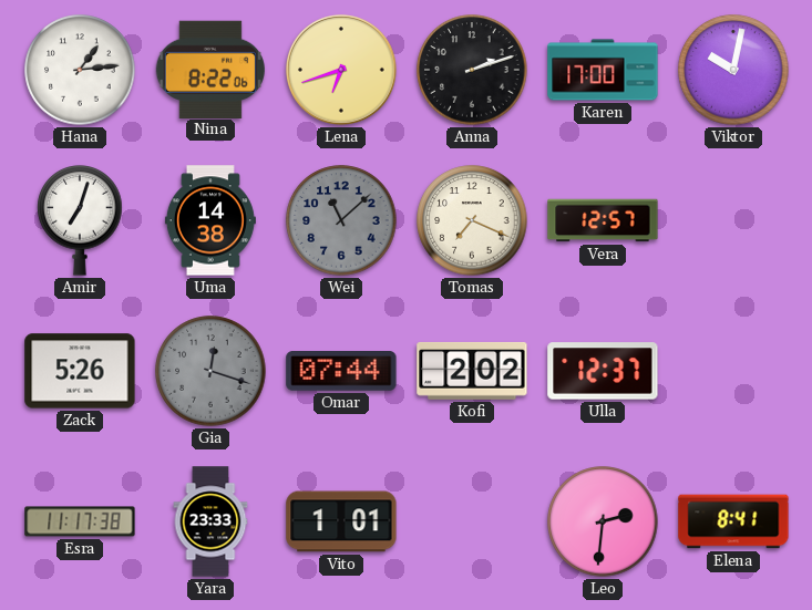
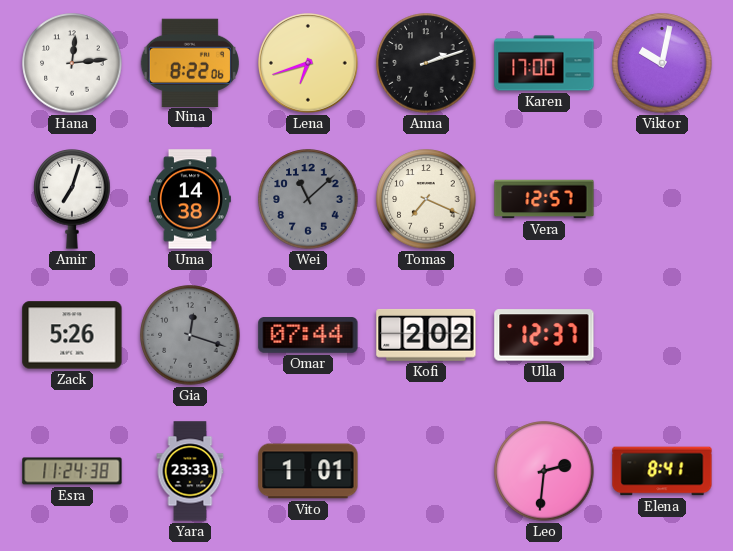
Hana: 1:14 -> 12:14 (72, 63)
Esra: 11:17 -> 11:24 (72, 471)
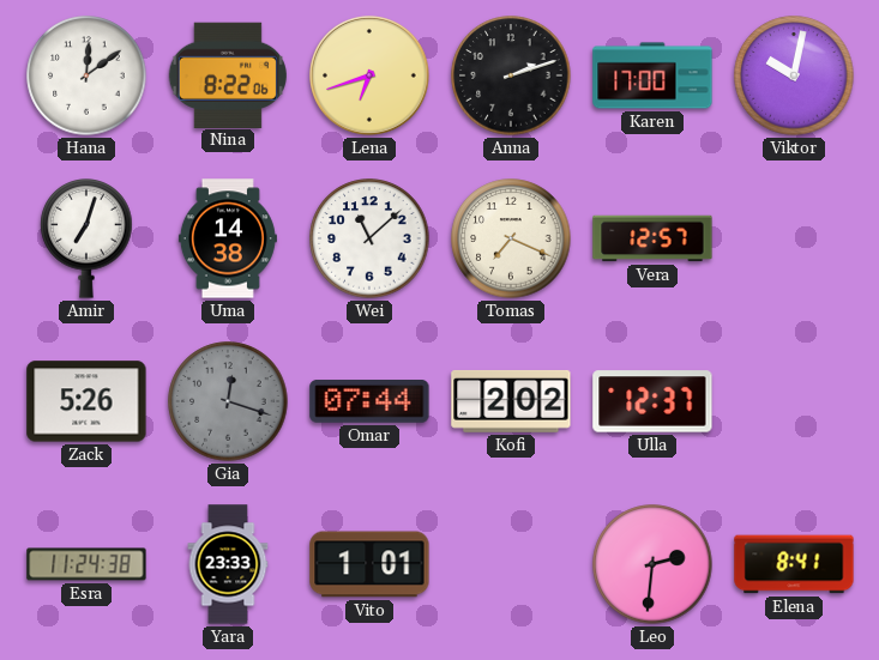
Hana: 12:14 -> 12:09 (86, 75)
Wei dial: grey -> white (369, 238)
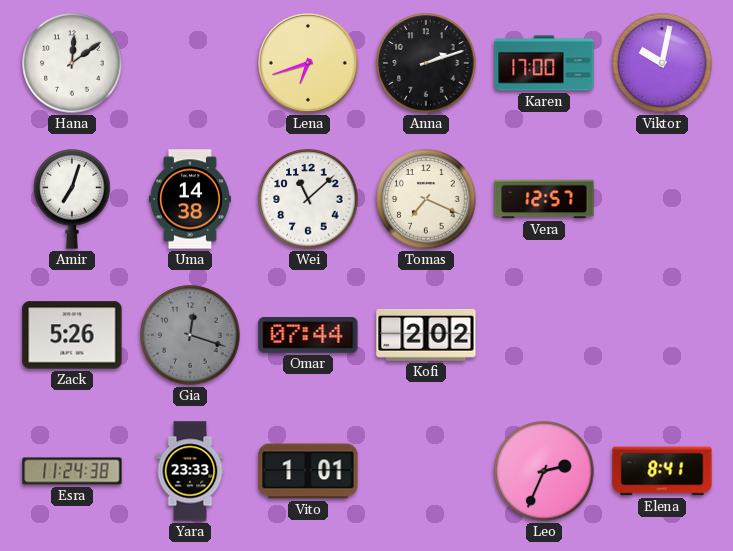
Nina: 8:22 -> none (228, 74)
Ulla: 12:37 -> none (652, 401)
Leo: 2:31 -> 2:34 (544, 471)
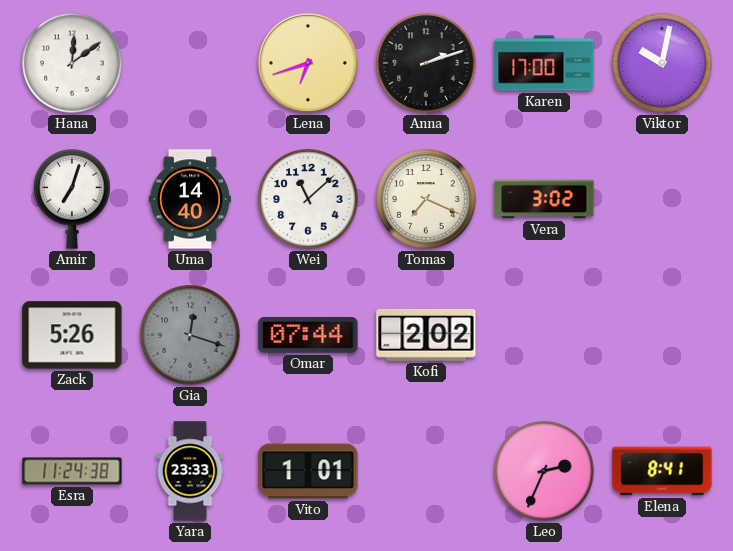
Uma: 14:38 -> 14:40 (190, 199)
Vera: 12:57 -> 3:02 (544, 199)
